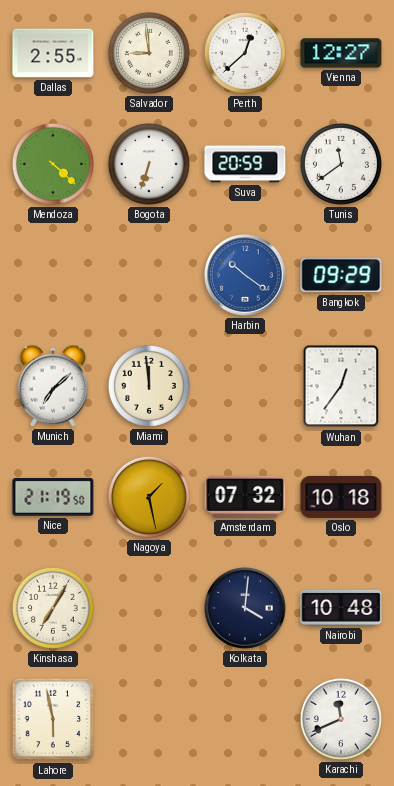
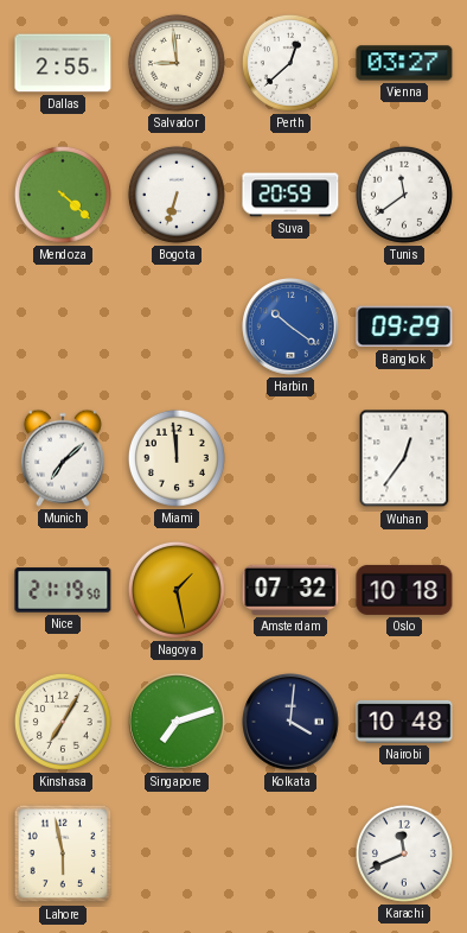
Vienna: 12:27 -> 03:27 (404, 63)
Singapore: none -> 7:12 (178, 723)
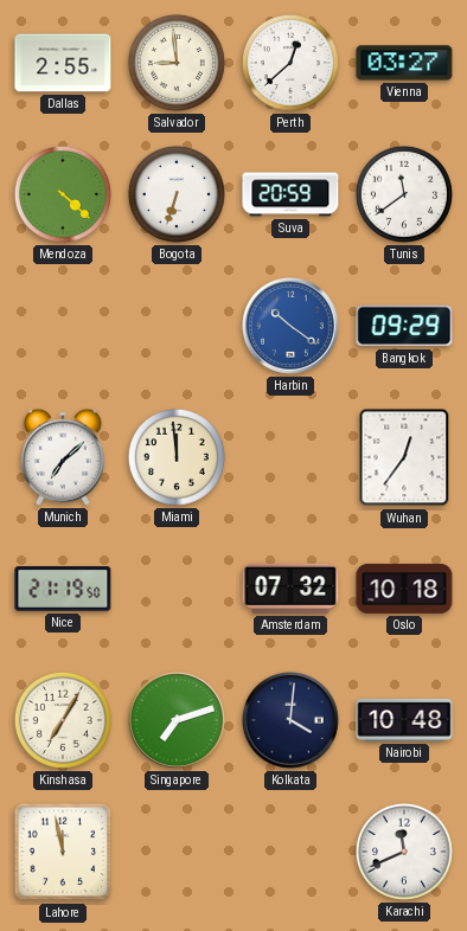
Nagoya: 1:28 -> none (177, 590)
Lahore: 5:58 -> 11:58 (63, 852)
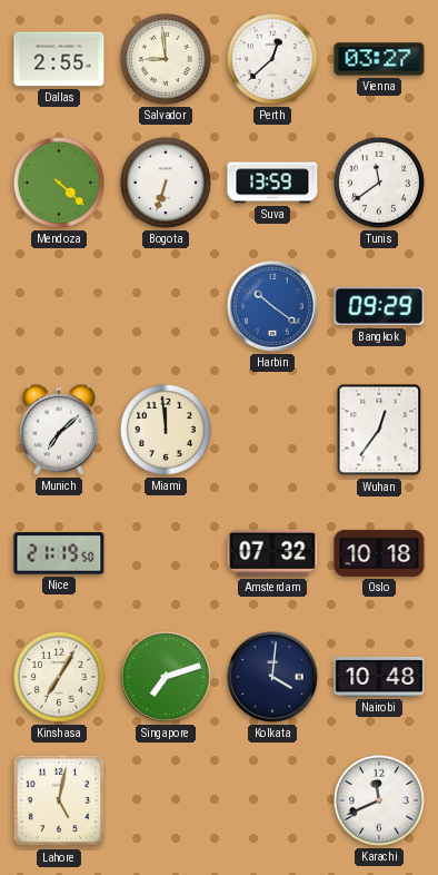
Suva: 20:59 -> 13:59 (272, 183)
Lahore: 11:58 -> 5:02 (59, 800)
